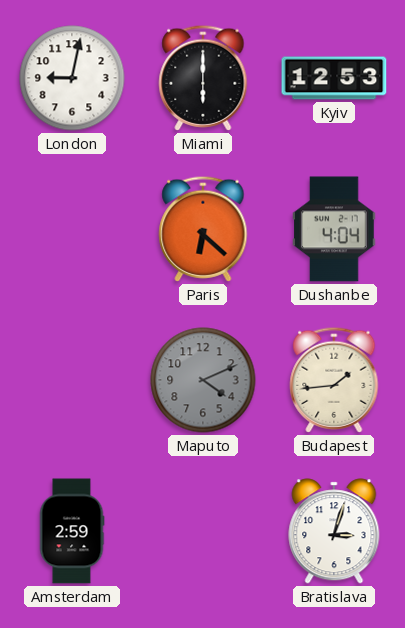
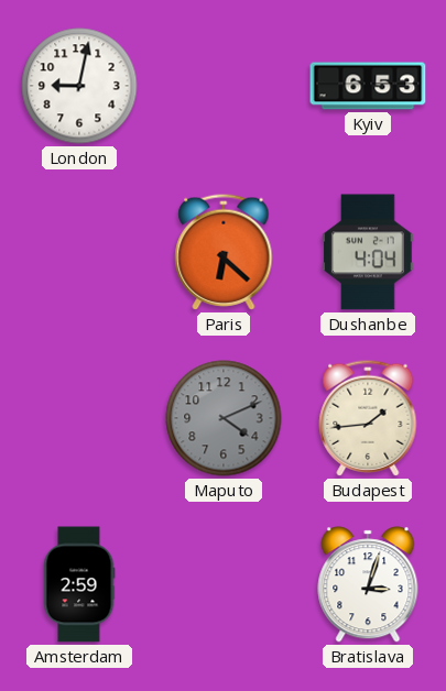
Miami: 6:00 -> none (203, 78)
Kyiv: 12:53 -> 6:53 (368, 86)
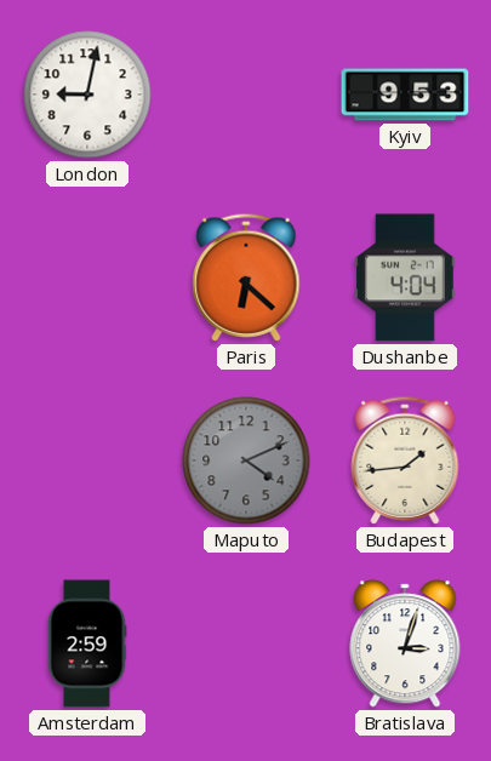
Kyiv: 6:53 -> 9:53 (405, 95)
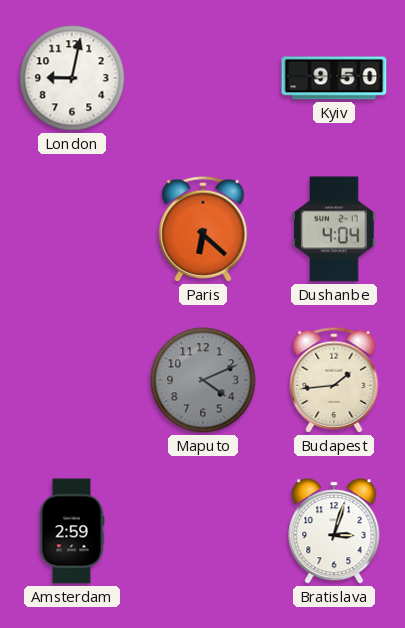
Kyiv: 9:53 -> 9:50 (334, 78)
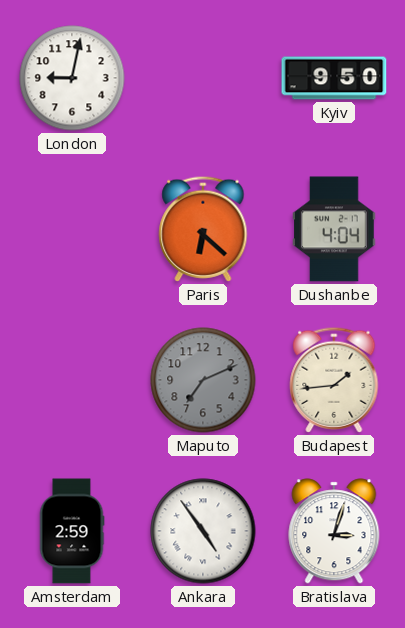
Maputo: 4:11 -> 7:11 (203, 380)
Ankara: none -> 4:54 (203, 531)
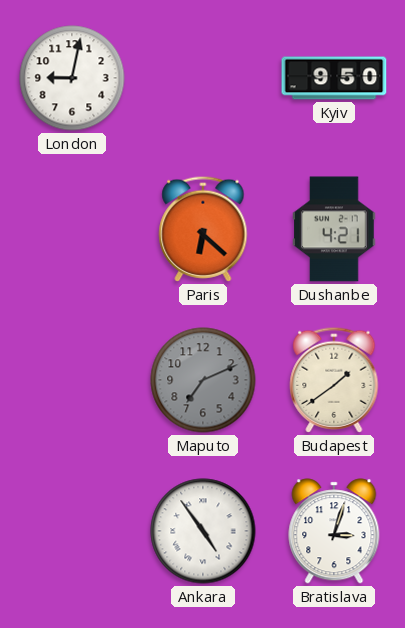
Dushanbe: 4:04 -> 4:21 (334, 229)
Budapest: 1:44 -> 1:39 (334, 380)
Amsterdam: 2:59 -> none (72, 531)
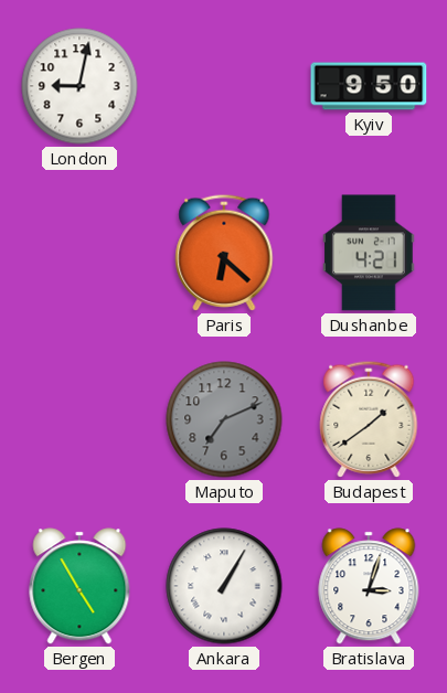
Bergen: none -> 4:55 (79, 586)
Ankara: 4:54 -> 1:05 (224, 586)
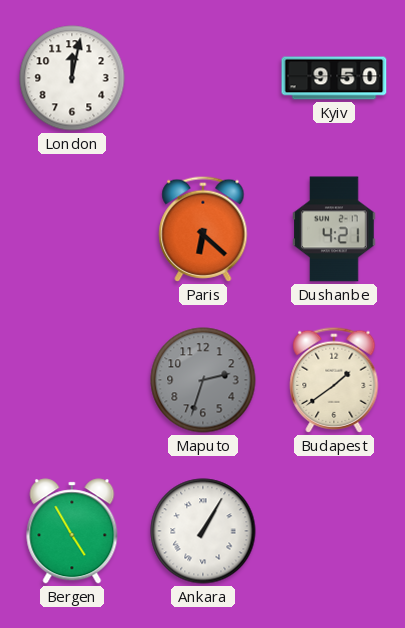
London: 9:02 -> 12:02 (72, 78)
Maputo: 7:11 -> 2:33 (203, 380)
Bratislava: 3:03 -> none (369, 586)
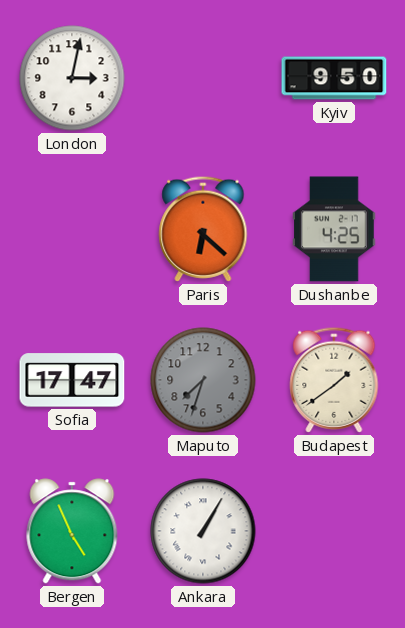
London: 12:02 -> 3:02 (72, 78)
Dushanbe: 4:21 -> 4:25 (334, 229)
Sofia: none -> 17:47 (72, 380)
Maputo: 2:33 -> 7:33 (203, 380)
Bergen: 4:55 -> 4:56 (72, 531)
